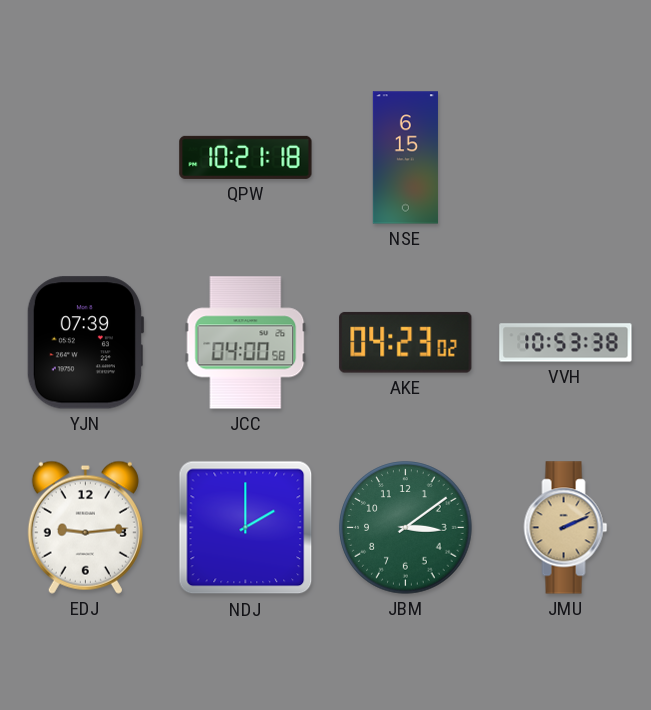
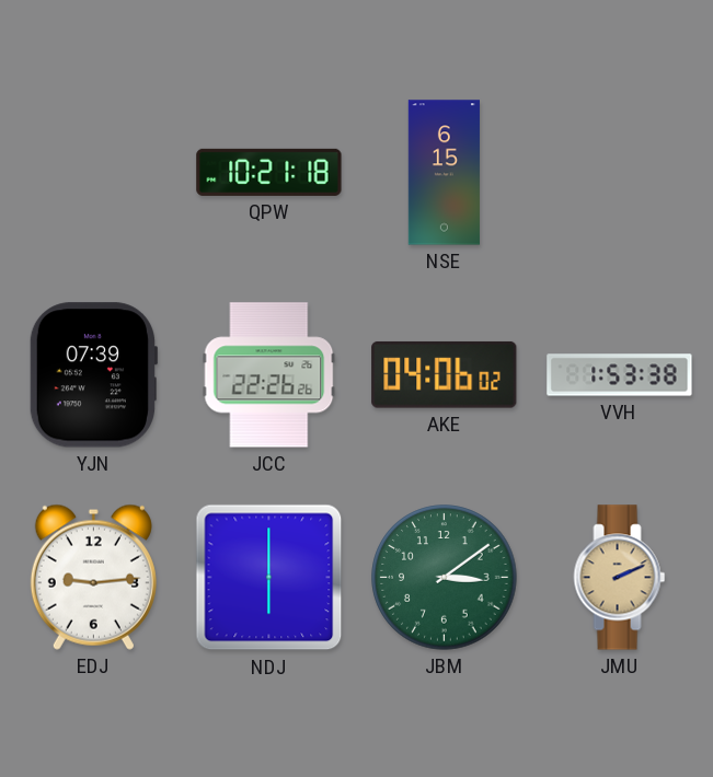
JCC: 04:00 -> 22:26 (269, 375)
AKE: 04:23 -> 04:06 (445, 374)
VVH: 10:53 -> 1:53 (620, 375)
NDJ: 2:00 -> 6:00 (269, 578)
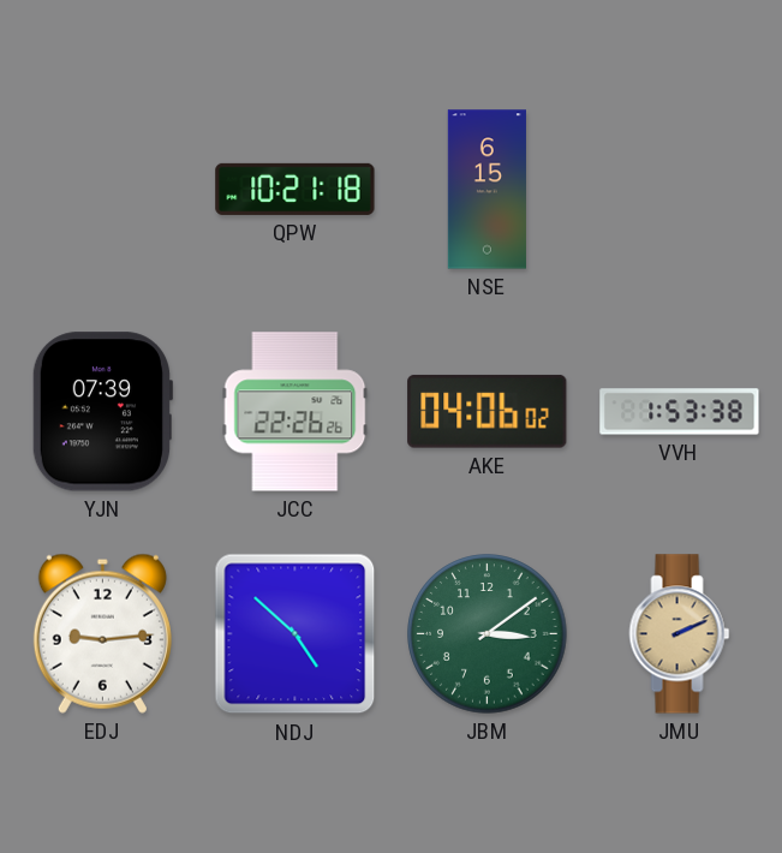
NDJ: 6:00 -> 4:52 (296, 634)
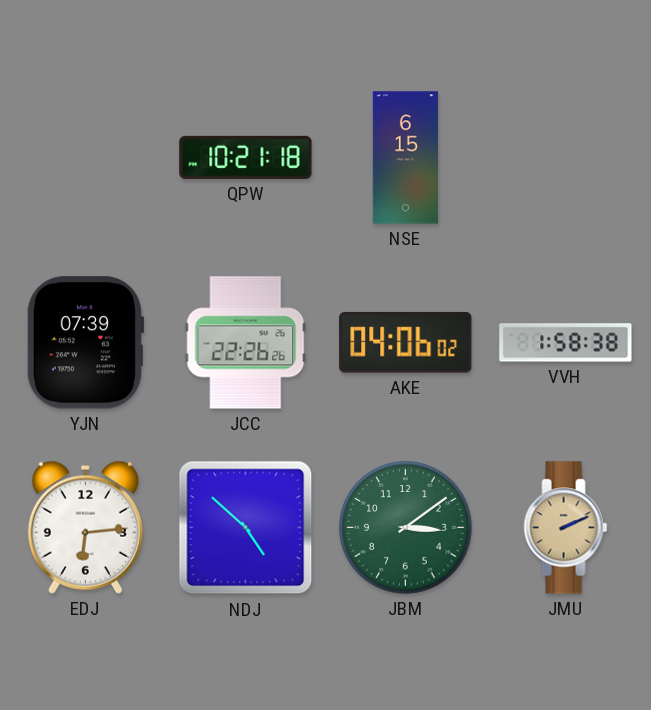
VVH: 1:53 -> 1:58 (566, 343)
EDJ: 9:14 -> 6:14 (85, 527)
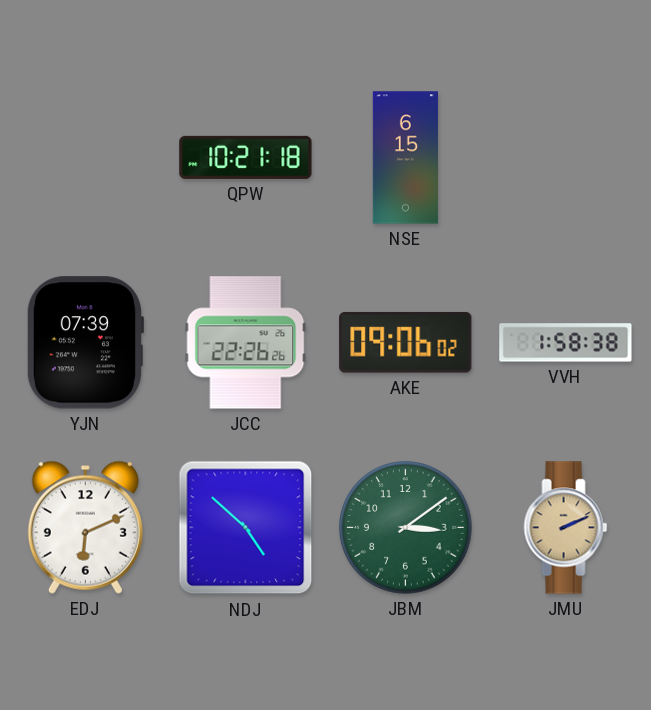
AKE: 04:06 -> 09:06 (406, 342)
EDJ: 6:14 -> 6:11 (85, 527)
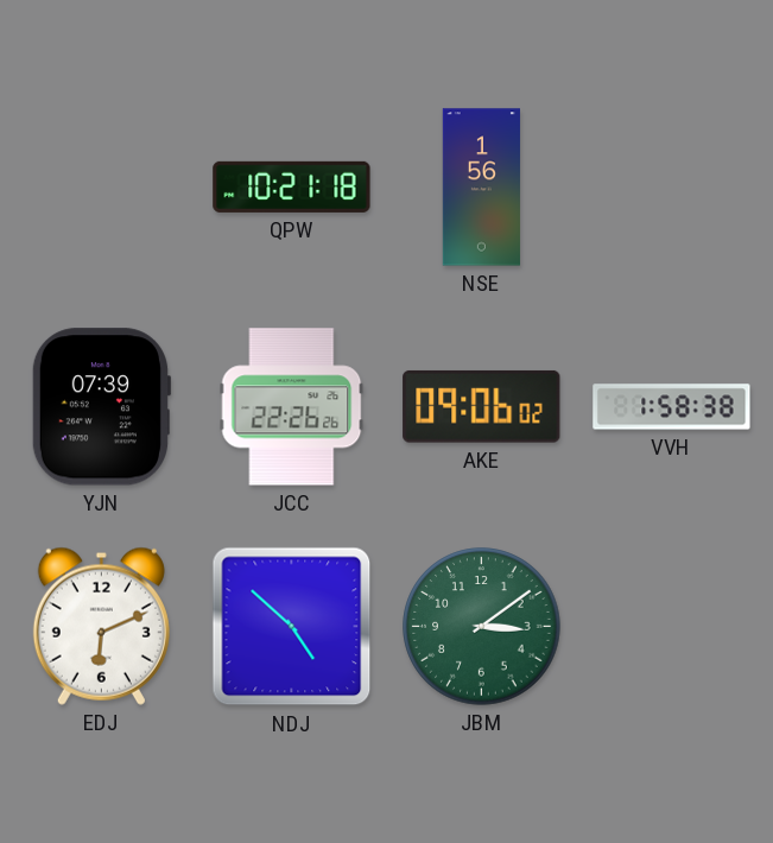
NSE: 6:15 -> 1:56 (481, 188)
JMU: 2:11 -> none (566, 528)
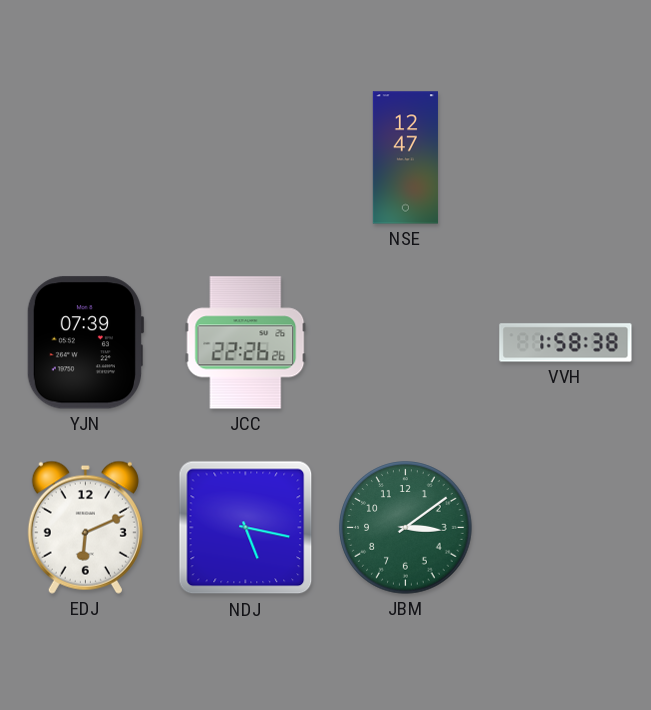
QPW: 10:21 -> none (292, 186)
NSE: 1:56 -> 12:47 (405, 158)
AKE: 09:06 -> none (482, 406)
NDJ: 4:52 -> 5:17 (246, 528)
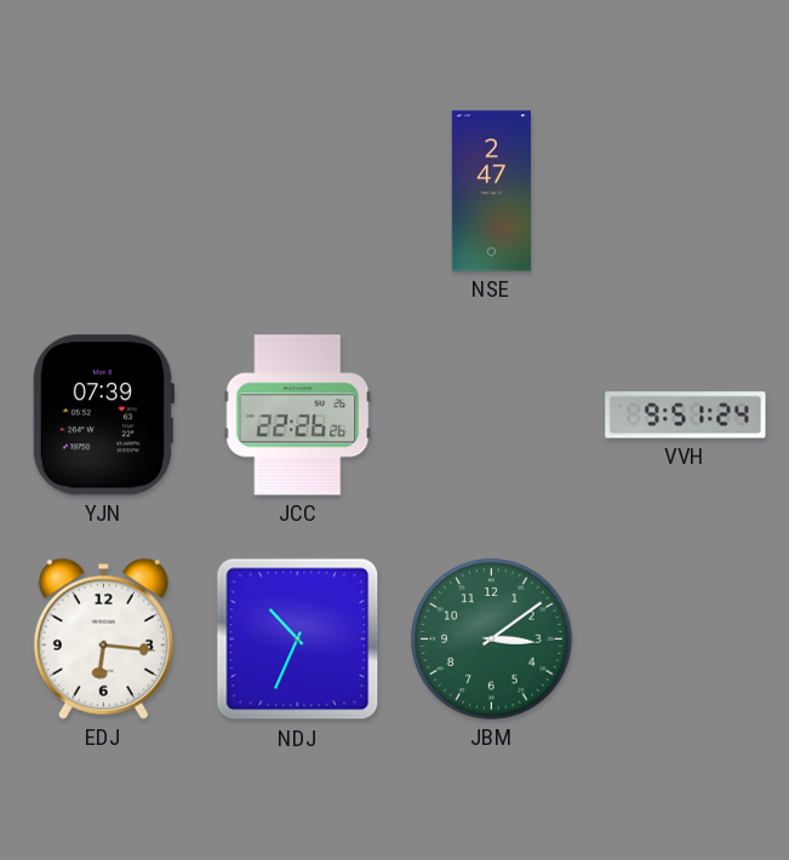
NSE: 12:47 -> 2:47 (491, 191)
VVH: 1:58 -> 9:51 (686, 415)
EDJ: 6:11 -> 6:16 (103, 638)
NDJ: 5:17 -> 10:34 (298, 640)
